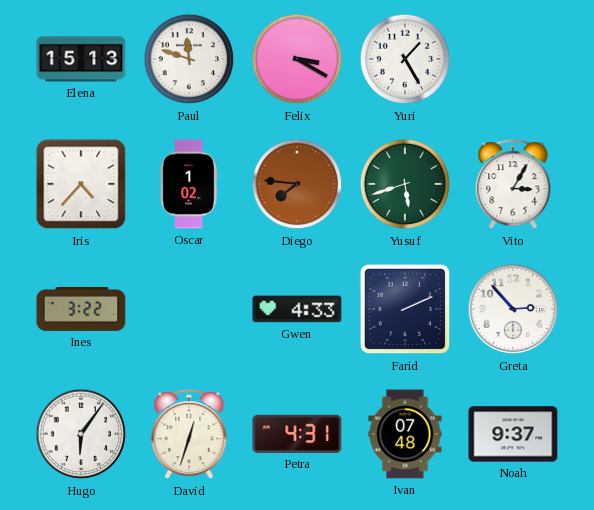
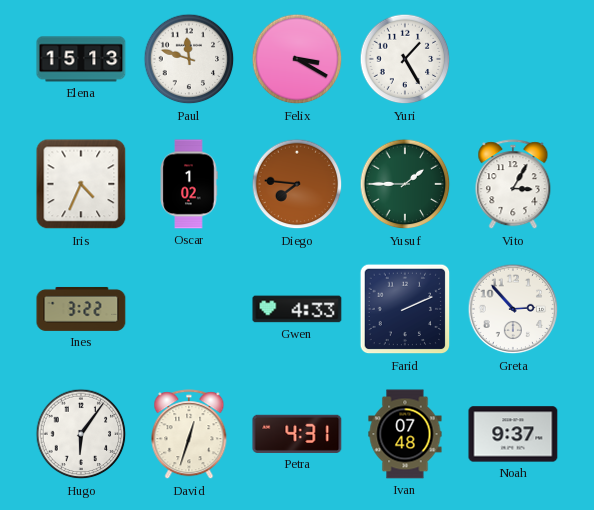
Iris: 4:37 -> 4:34 (81, 184)
Yusuf: 5:42 -> 1:45 (405, 184)
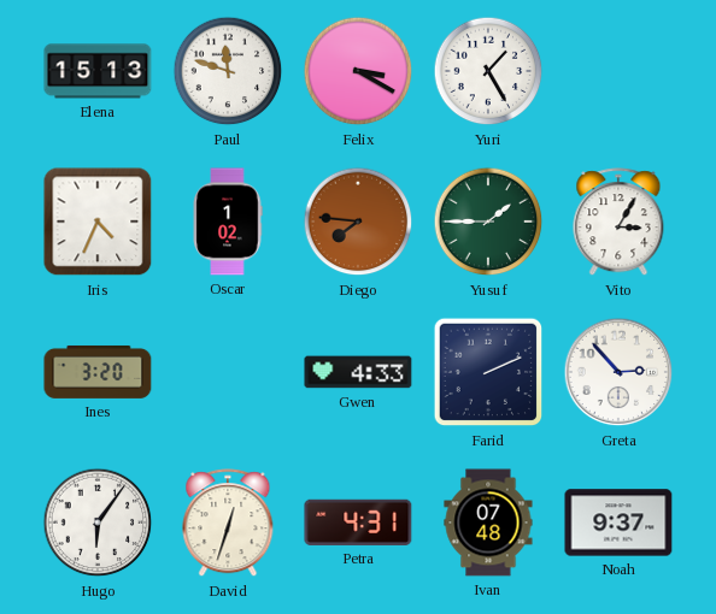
Ines: 3:22 -> 3:20 (98, 372)
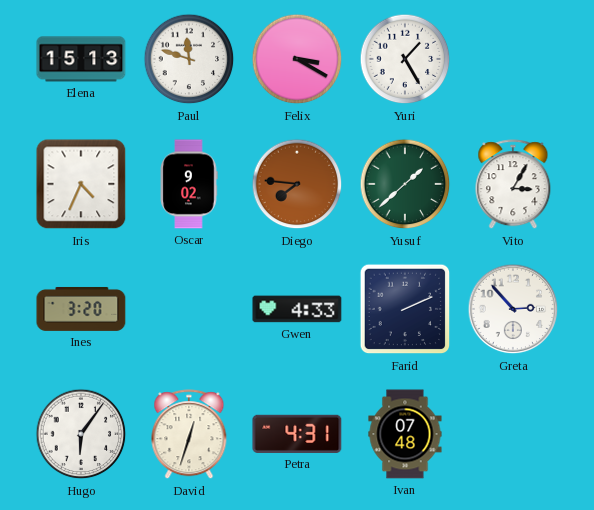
Oscar: 1:02 -> 9:02 (189, 184)
Yusuf: 1:45 -> 1:38 (405, 184)
Noah: 9:37 -> none (618, 523)
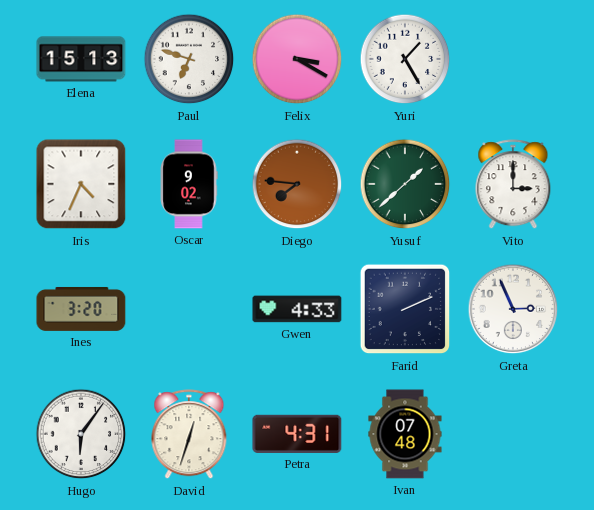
Paul: 11:48 -> 6:48 (189, 59)
Vito: 3:05 -> 3:00 (513, 185)
Greta: 2:53 -> 2:56 (513, 309)
